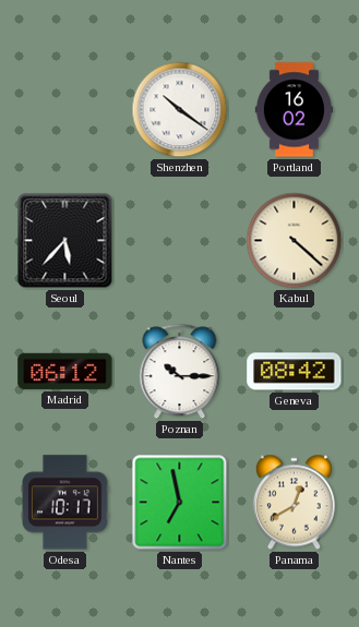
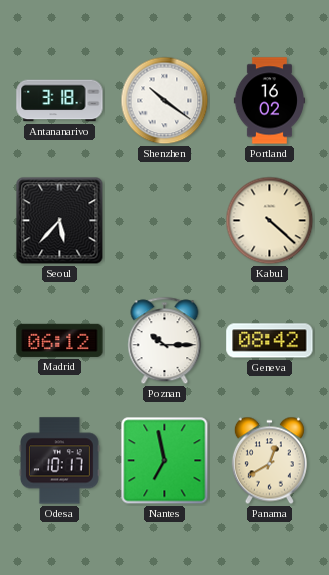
Antananarivo: none -> 3:18 (60, 101)
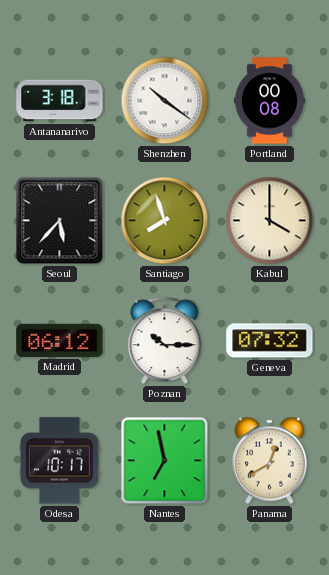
Portland: 16:02 -> 00:08 (269, 101)
Santiago: none -> 7:57 (165, 221)
Kabul: 4:22 -> 4:00 (270, 221)
Geneva: 08:42 -> 07:32 (270, 341)
